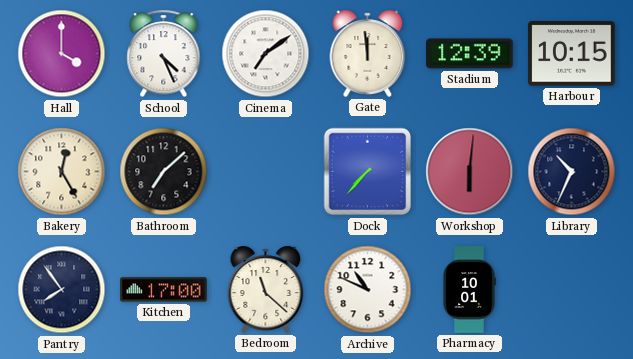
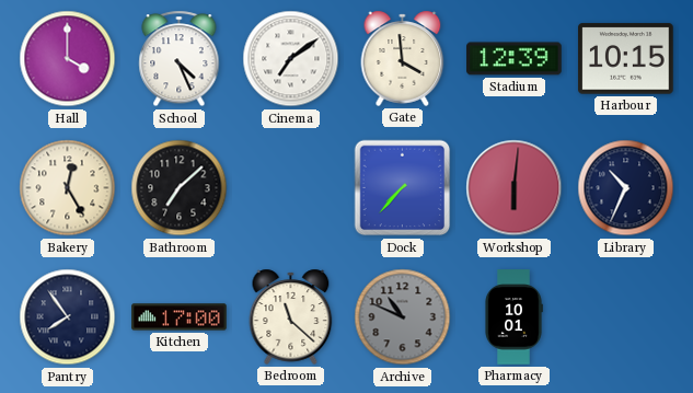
Gate: 11:59 -> 3:59 (403, 58)
Archive dial: white -> grey (403, 317)
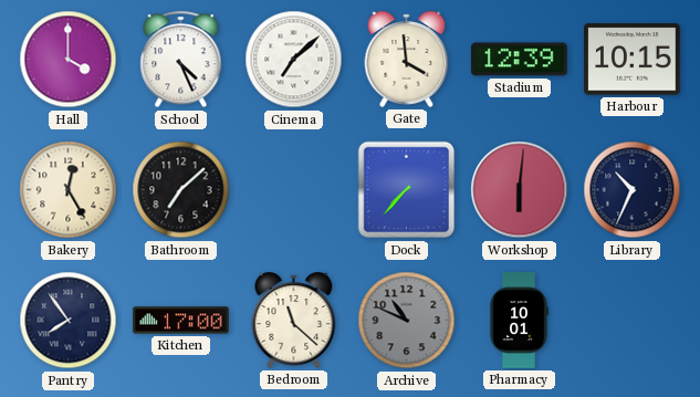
Cinema: 7:09 -> 7:08 (294, 60)
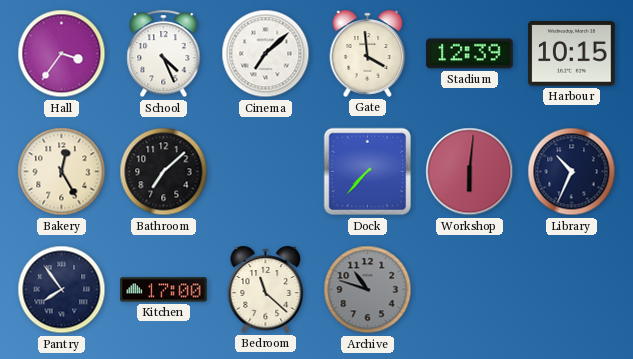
Hall: 4:00 -> 3:36 (62, 54)
Archive: 10:49 -> 10:48 (368, 290)
Pharmacy: 10:01 -> none (519, 321)
